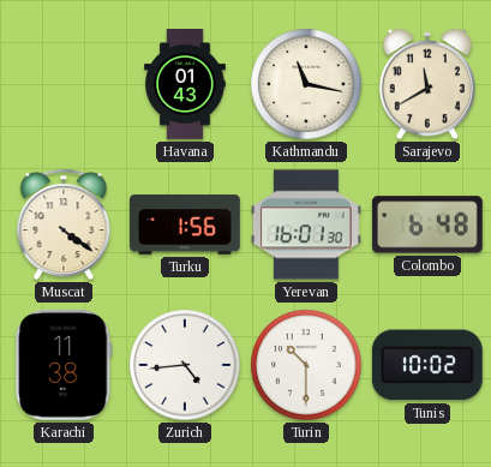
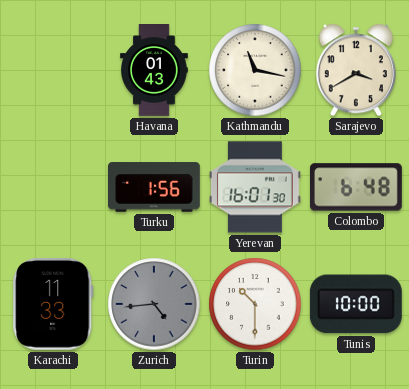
Sarajevo: 11:40 -> 3:40 (356, 70)
Muscat: 4:21 -> none (64, 224)
Karachi: 11:38 -> 11:33 (53, 304)
Zurich dial: white -> grey (154, 304)
Tunis: 10:02 -> 10:00 (356, 304)
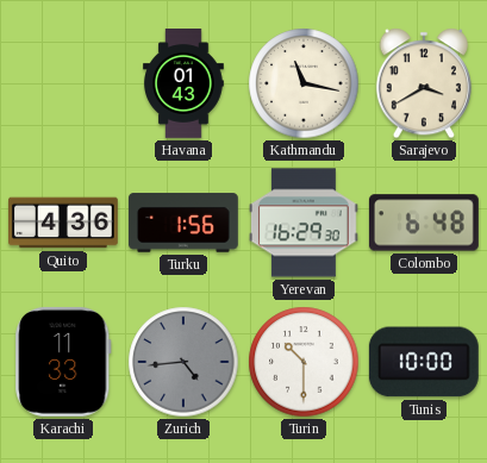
Quito: none -> 4:36 (64, 223)
Yerevan: 16:01 -> 16:29 (304, 223)
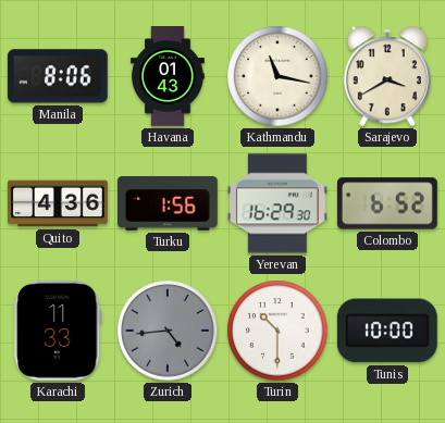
Manila: none -> 8:06 (58, 76)
Colombo: 6:48 -> 6:52 (387, 203)
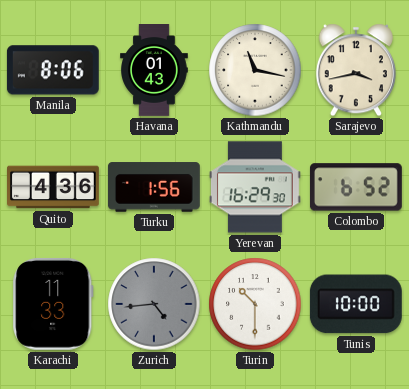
Sarajevo: 3:40 -> 3:43 (356, 70)
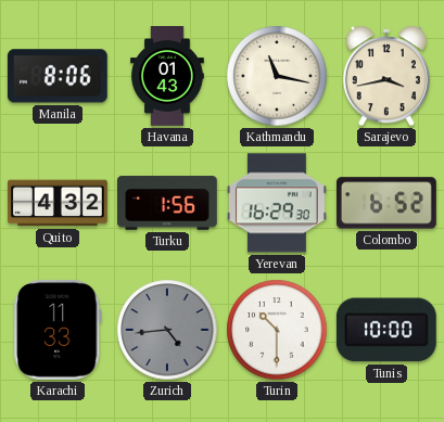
Quito: 4:36 -> 4:32 (59, 203)
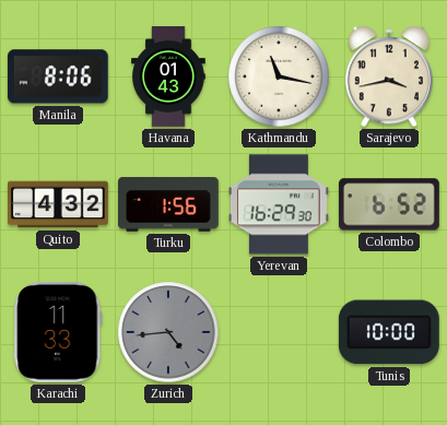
Turin: 10:30 -> none (277, 330)
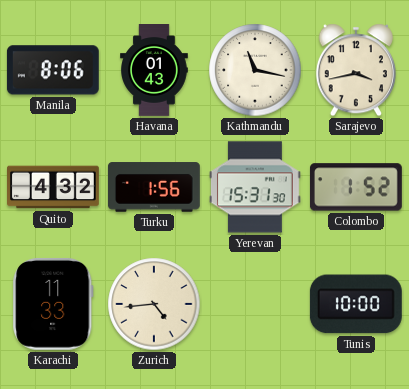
Yerevan: 16:29 -> 15:31 (255, 187)
Colombo: 6:52 -> 1:52 (356, 187)
Zurich dial: grey -> cream (154, 304)
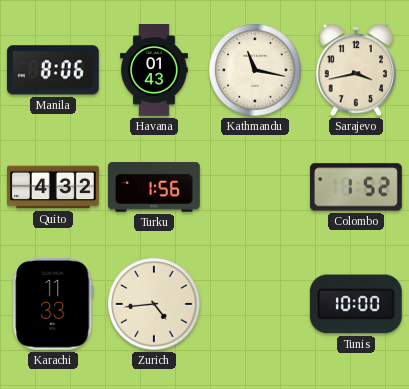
Yerevan: 15:31 -> none (255, 187)
